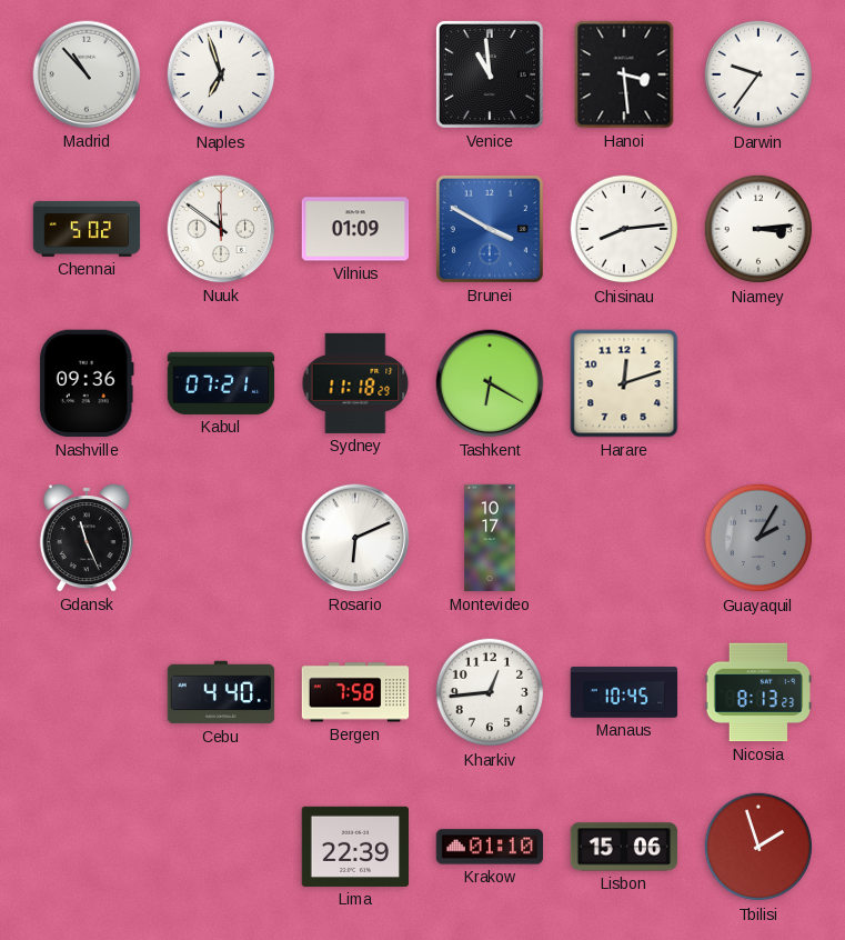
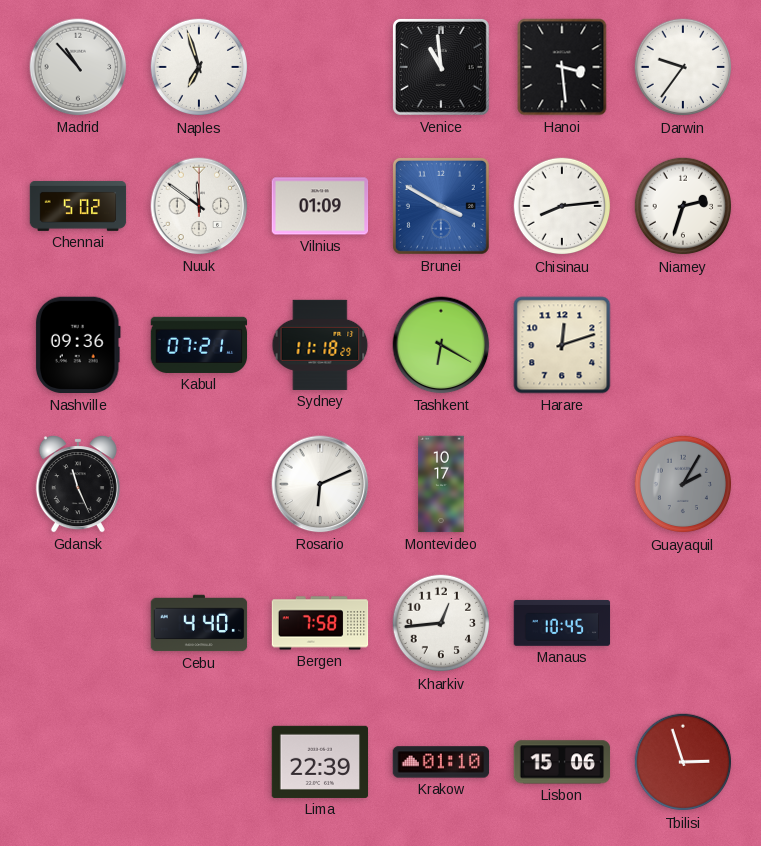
Niamey: 3:14 -> 2:33 (683, 206)
Nicosia: 8:13 -> none (758, 692)
Tbilisi: 1:57 -> 2:57 (683, 762)
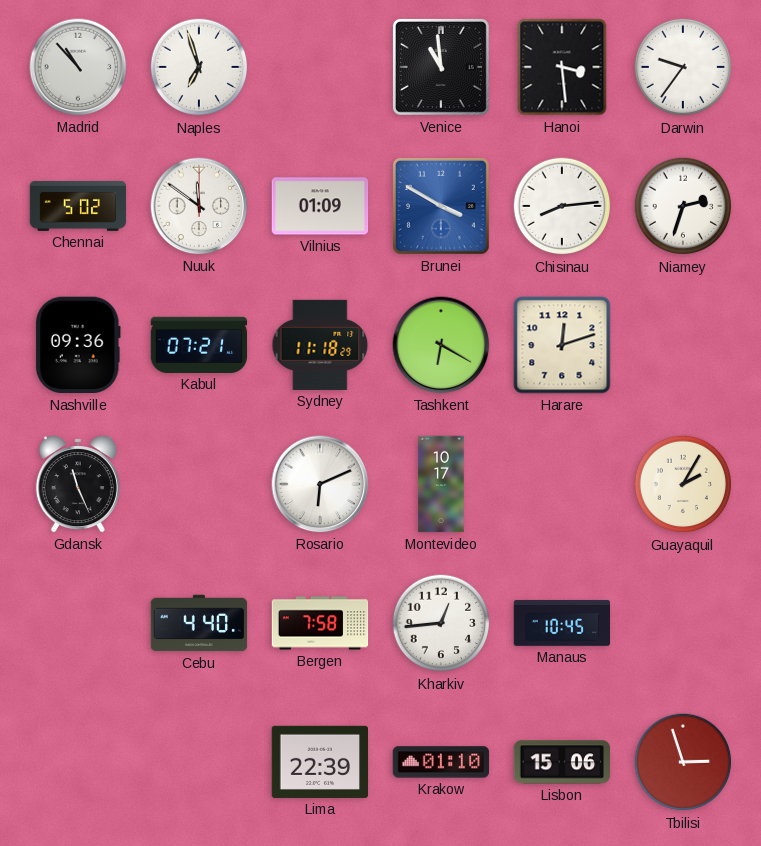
Guayaquil dial: grey -> cream (683, 484)
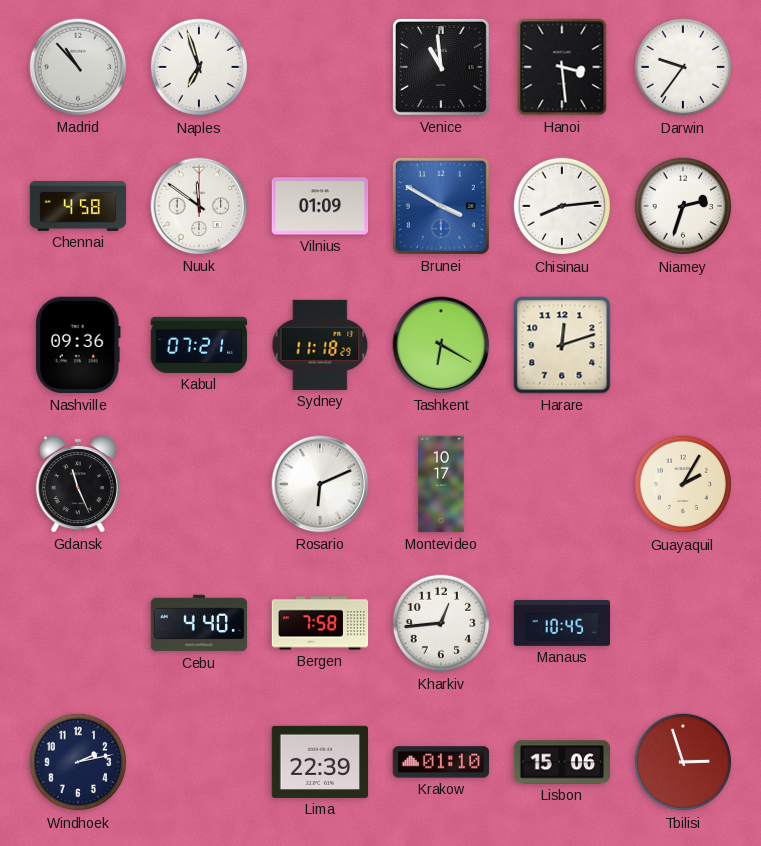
Chennai: 5:02 -> 4:58 (78, 206)
Windhoek: none -> 2:13 (78, 762)
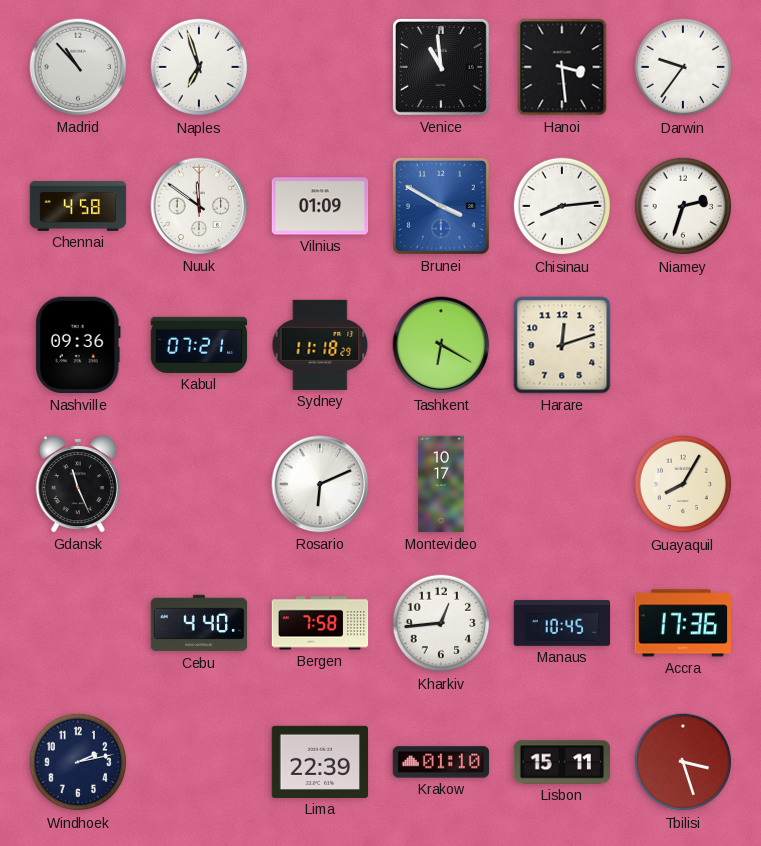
Guayaquil: 2:05 -> 8:05 (683, 484)
Accra: none -> 17:36 (683, 623)
Lisbon: 15:06 -> 15:11 (562, 762)
Tbilisi: 2:57 -> 3:27 (683, 762)
